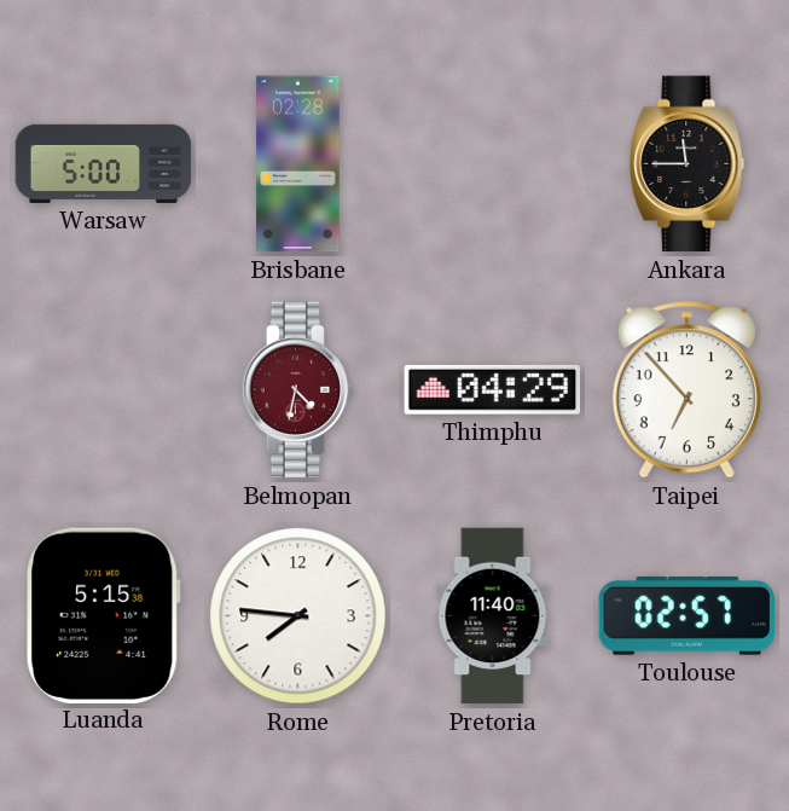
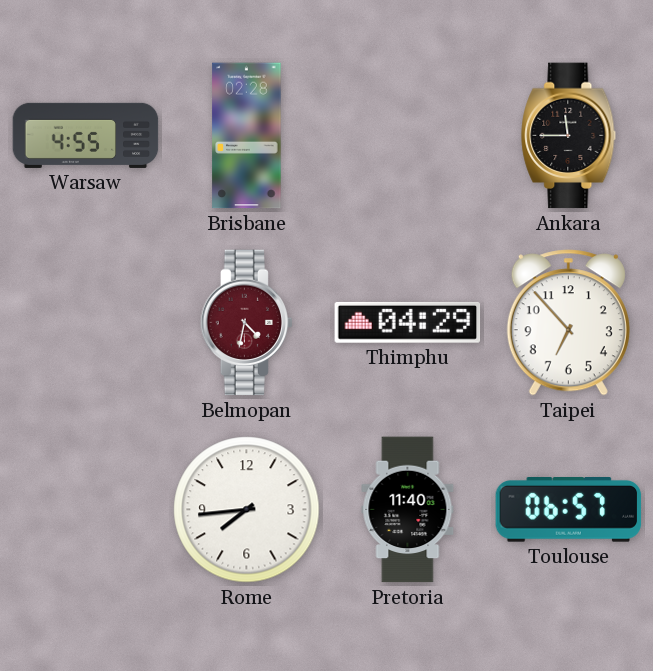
Warsaw: 5:00 -> 4:55 (86, 135)
Luanda: 5:15 -> none (104, 615)
Rome: 7:46 -> 7:44 (247, 510)
Toulouse: 02:57 -> 06:57 (569, 510)
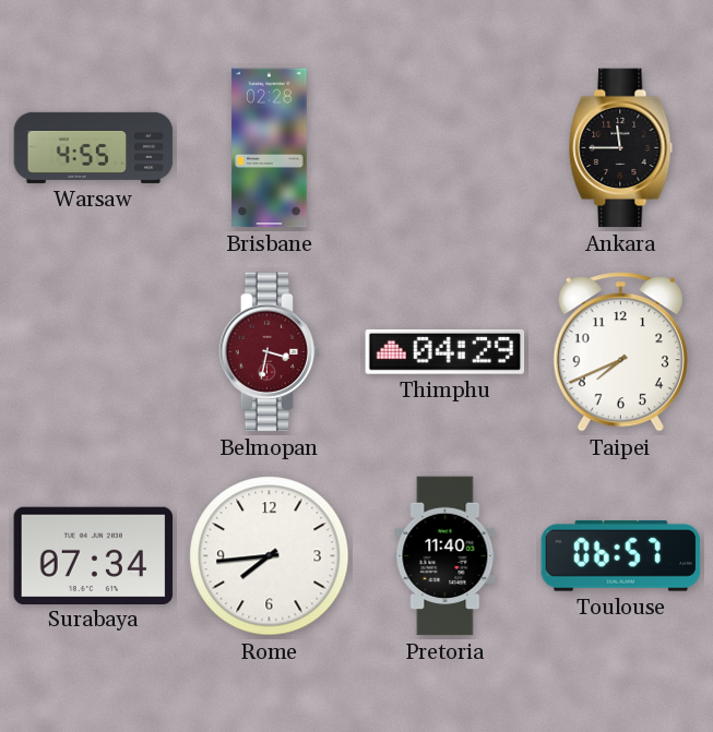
Belmopan: 4:32 -> 3:32 (270, 352)
Taipei: 6:53 -> 7:41 (620, 352)
Surabaya: none -> 07:34 (94, 555)
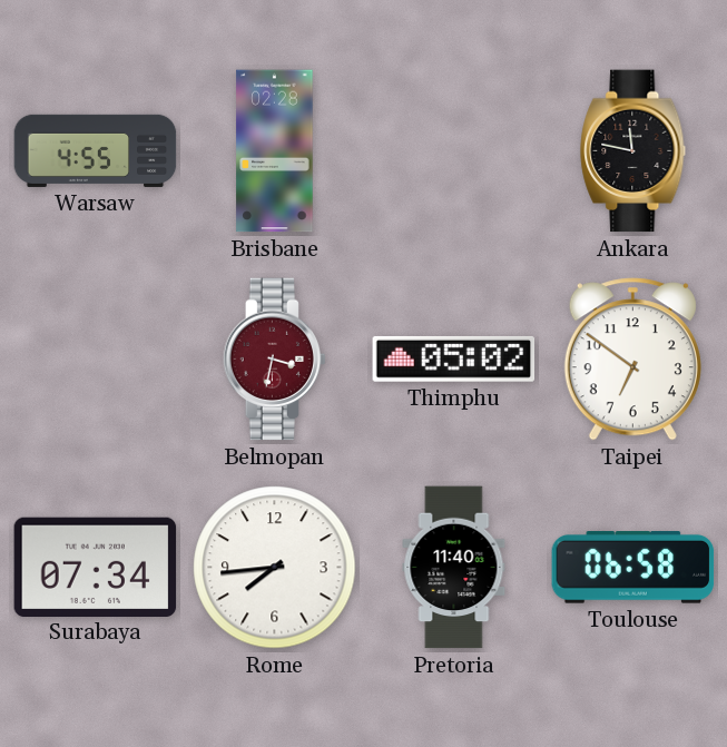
Ankara: 11:45 -> 11:47 (633, 151)
Thimphu: 04:29 -> 05:02 (454, 358)
Taipei: 7:41 -> 6:51 (632, 360)
Toulouse: 06:57 -> 06:58 (633, 568)
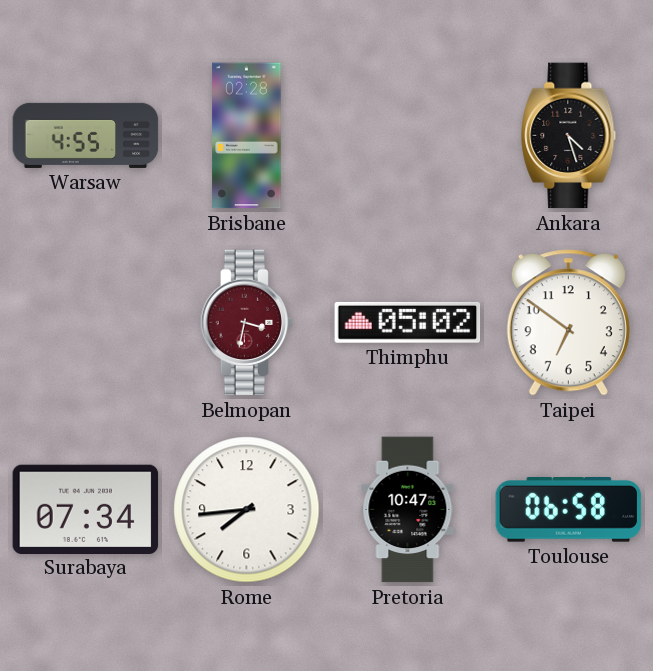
Ankara: 11:47 -> 4:27 (569, 136)
Pretoria: 11:40 -> 10:47 (408, 510)
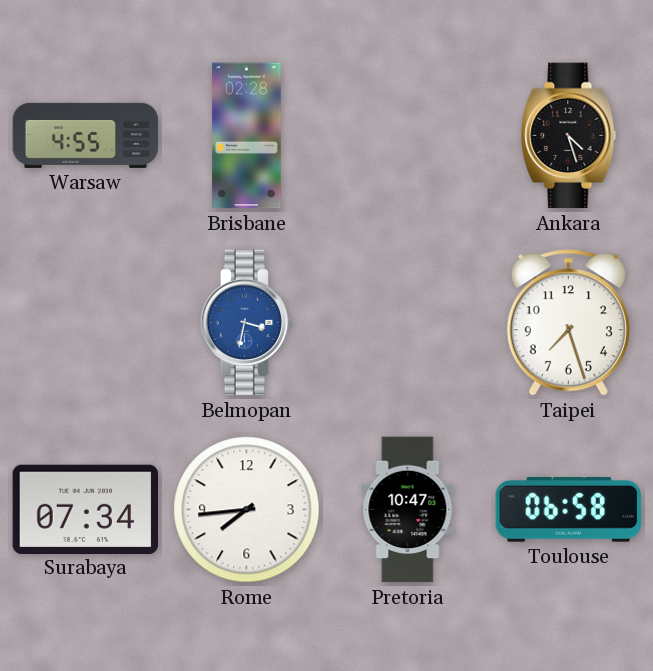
Belmopan dial: burgundy -> blue (247, 323)
Thimphu: 05:02 -> none (408, 322)
Taipei: 6:51 -> 7:27 (568, 323)
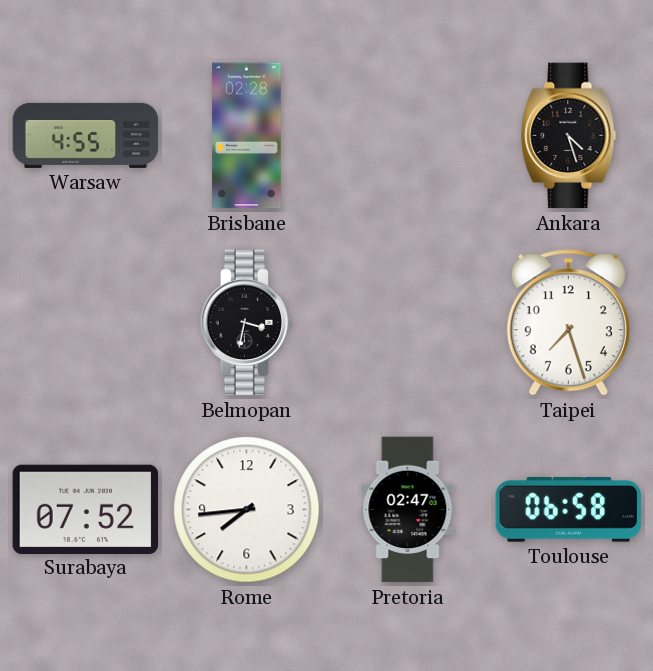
Belmopan dial: blue -> black (247, 323)
Surabaya: 07:34 -> 07:52 (86, 509)
Pretoria: 10:47 -> 02:47 (408, 510)
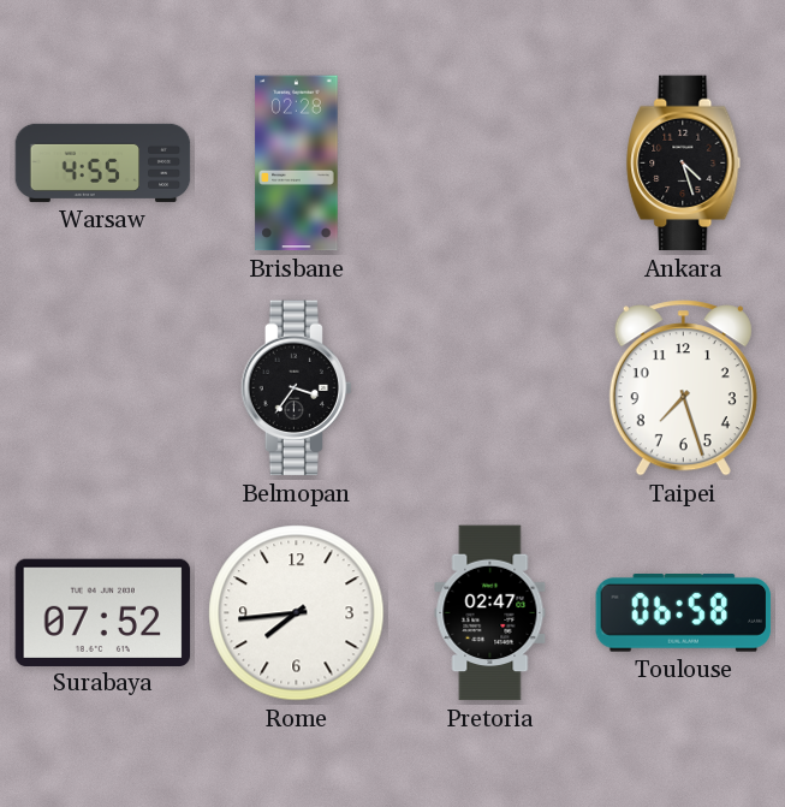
Belmopan: 3:32 -> 3:36 (297, 388)
